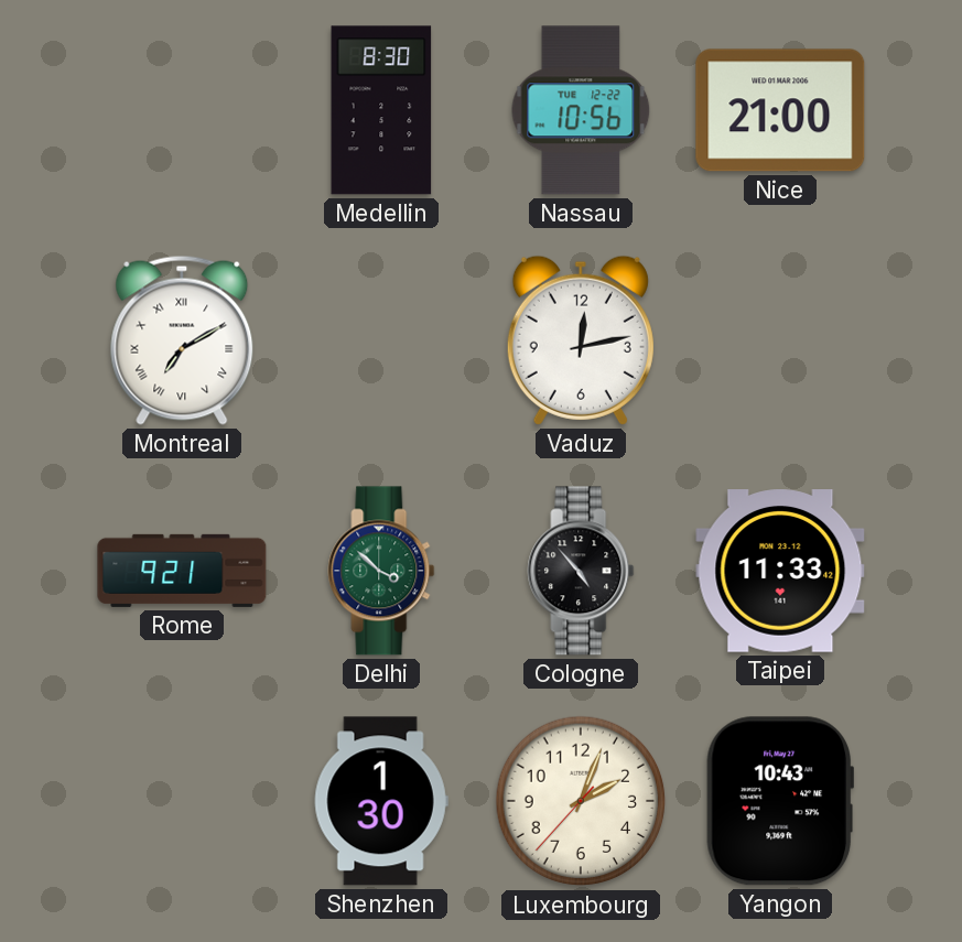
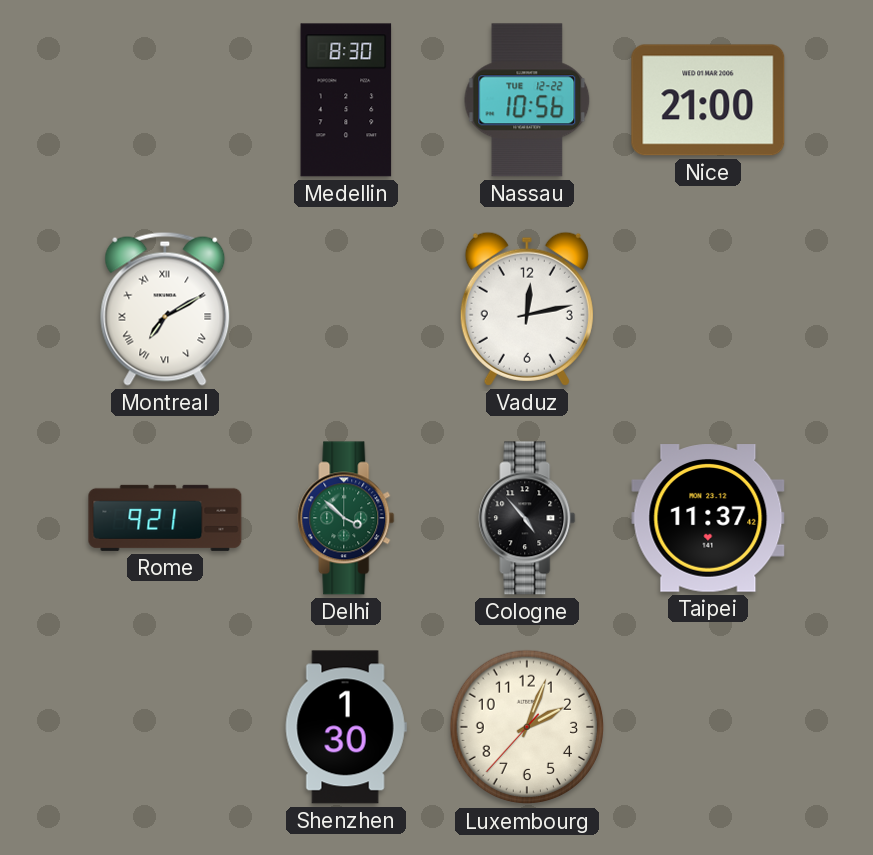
Taipei: 11:33 -> 11:37 (708, 518)
Yangon: 10:43 -> none (779, 801)
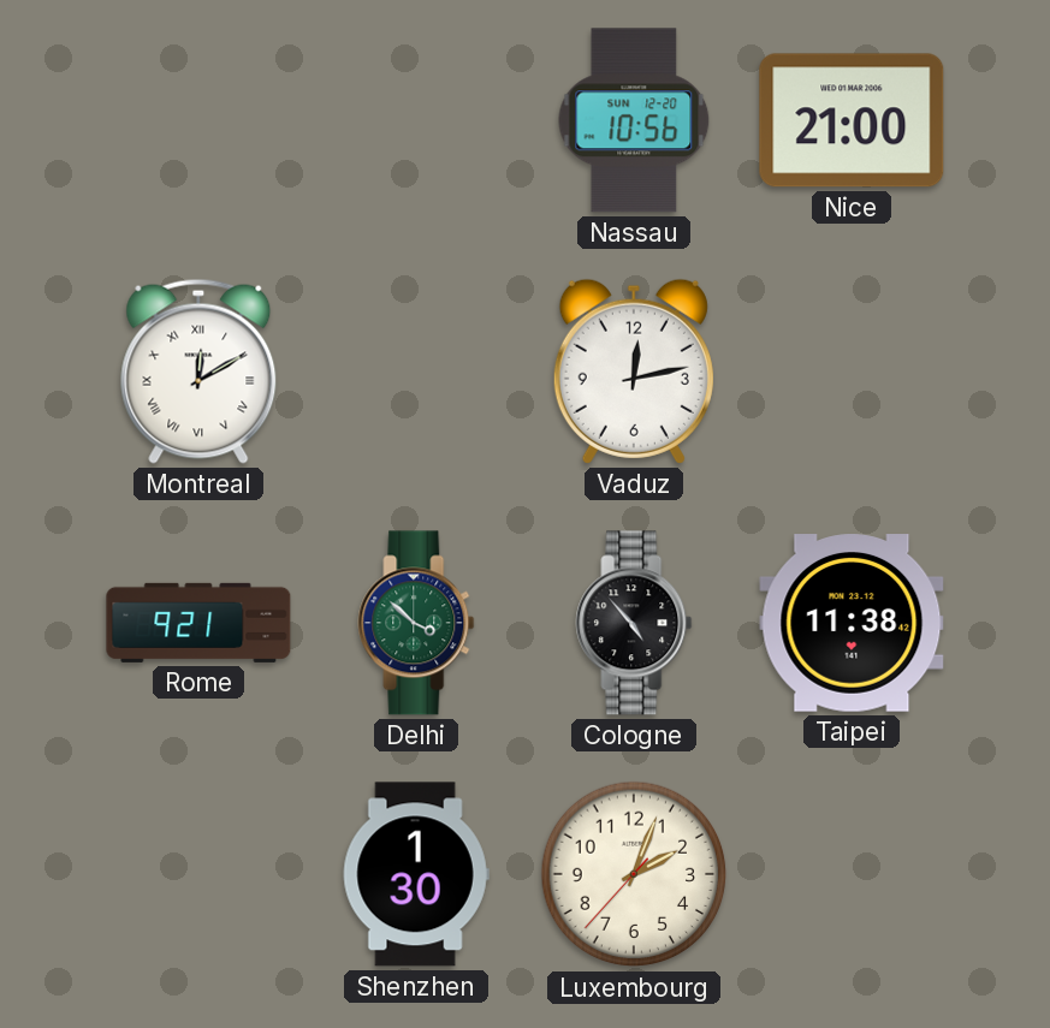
Medellin: 8:30 -> none (346, 100)
Nassau date: TUE 12-22 -> SUN 12-20 (634, 120)
Montreal: 7:10 -> 12:10 (198, 372)
Taipei: 11:37 -> 11:38 (852, 623)
